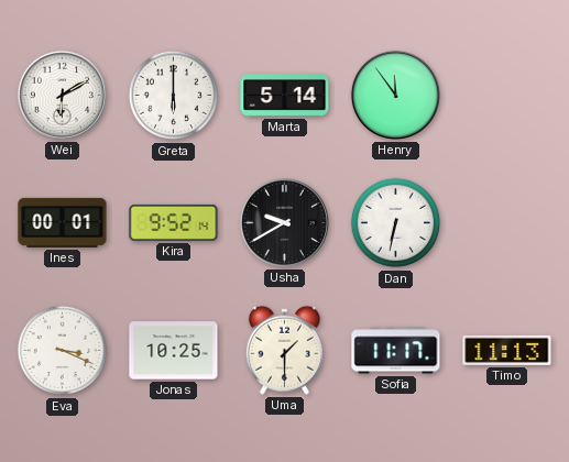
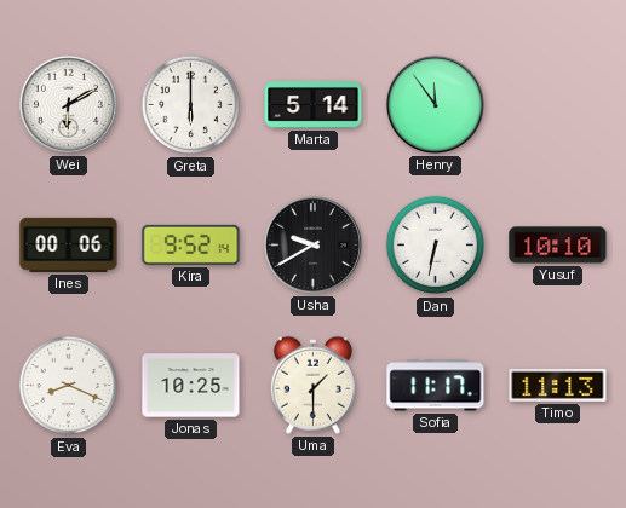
Ines: 00:01 -> 00:06 (69, 244)
Yusuf: none -> 10:10 (558, 246)
Eva: 3:19 -> 8:19 (69, 386)
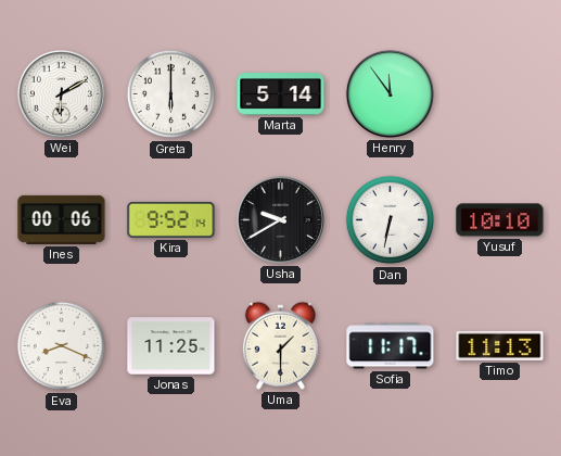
Jonas: 10:25 -> 11:25 (171, 346)
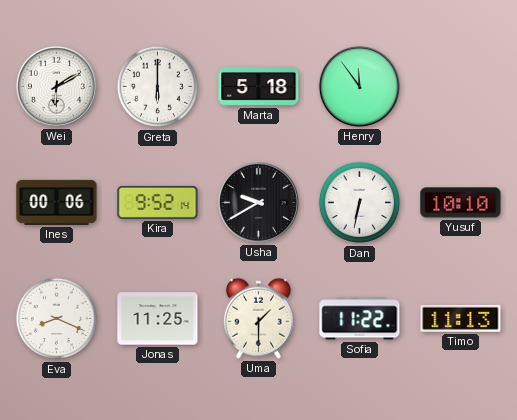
Marta: 5:14 -> 5:18 (259, 87)
Sofia: 11:17 -> 11:22 (360, 319)
